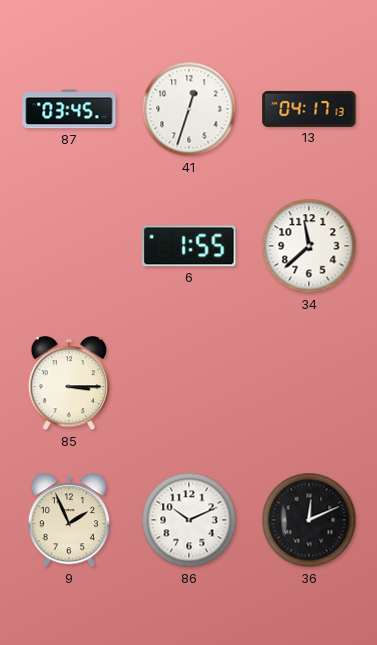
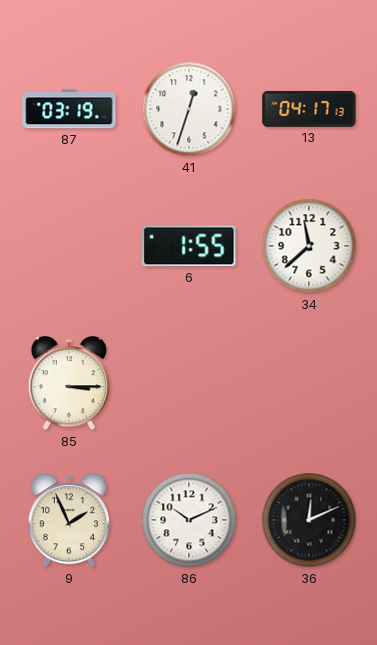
87: 03:45 -> 03:19 (69, 109)
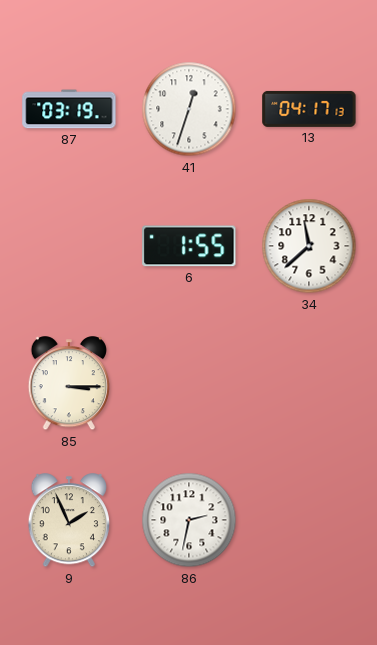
86: 10:11 -> 2:32 (189, 520)
36: 12:11 -> none (309, 520)
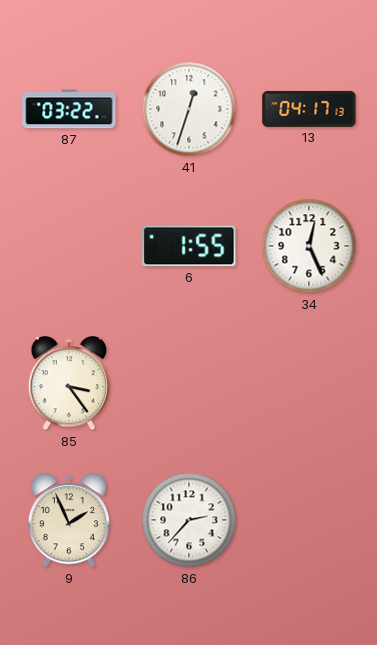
87: 03:19 -> 03:22 (69, 109)
34: 11:38 -> 12:26 (309, 246)
85: 3:15 -> 3:24 (68, 384)
86: 2:32 -> 2:37 (189, 520)
